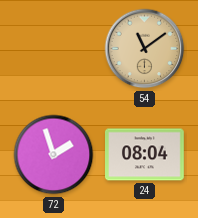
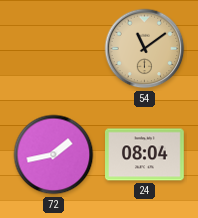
72: 1:57 -> 1:43 (54, 155)
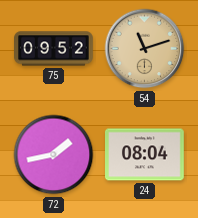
75: none -> 09:52 (54, 49)
54: 11:09 -> 11:12 (145, 49)
